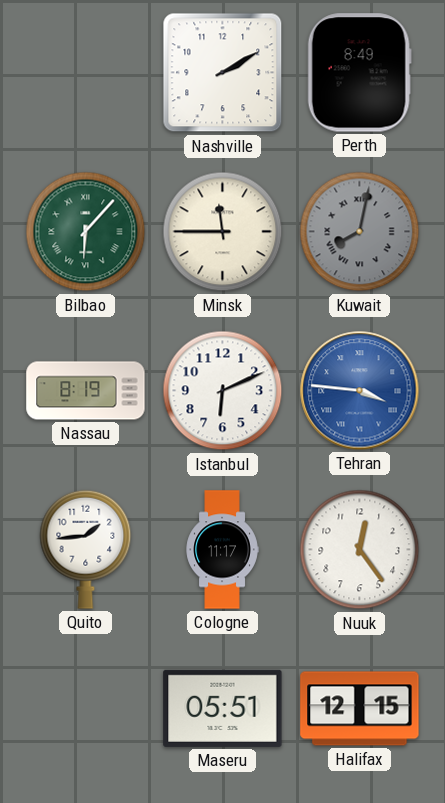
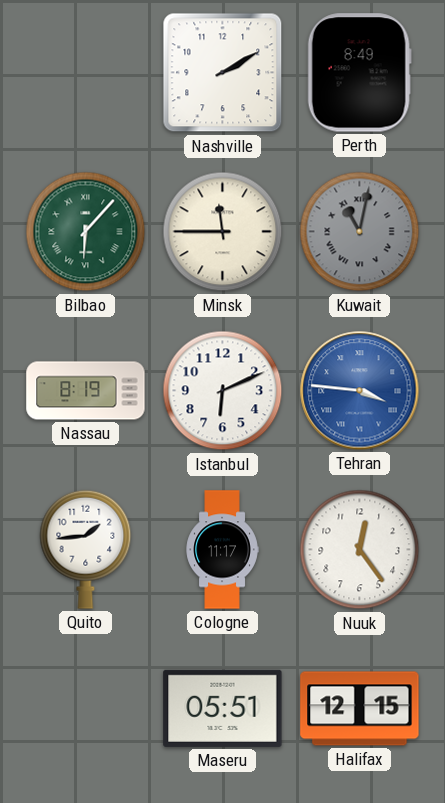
Kuwait: 8:02 -> 11:02 (360, 232)
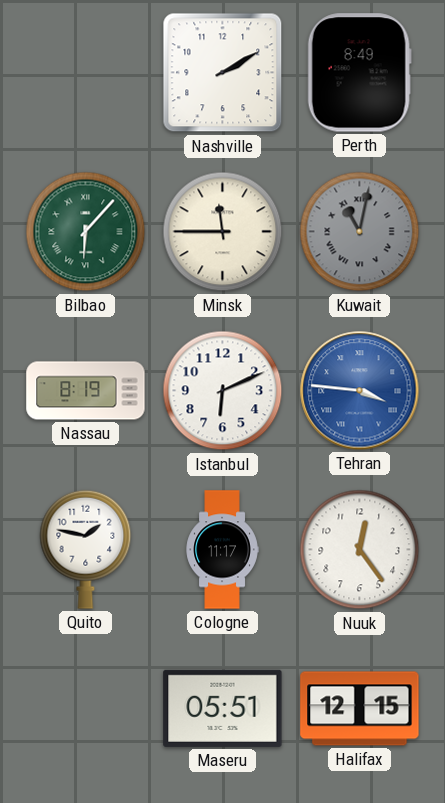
Quito: 1:44 -> 1:47 (86, 549)
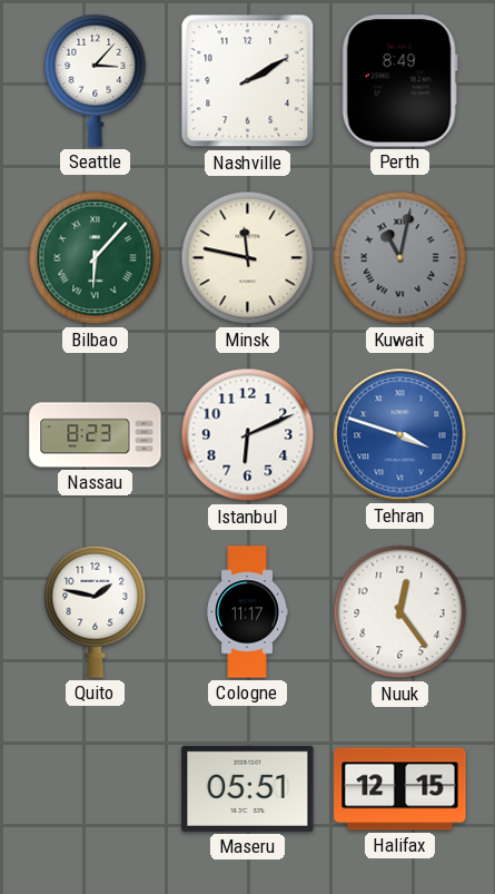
Seattle: none -> 3:07 (96, 80)
Minsk: 11:45 -> 11:47 (248, 258)
Nassau: 8:19 -> 8:23 (96, 435)
Tehran: 3:46 -> 3:48 (400, 435)
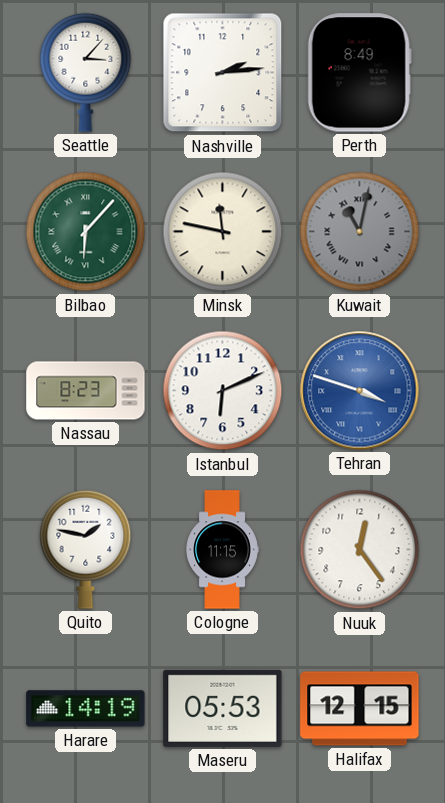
Nashville: 2:10 -> 2:14 (223, 73)
Cologne: 11:17 -> 11:15 (222, 550)
Harare: none -> 14:19 (86, 709)
Maseru: 05:51 -> 05:53 (223, 708)
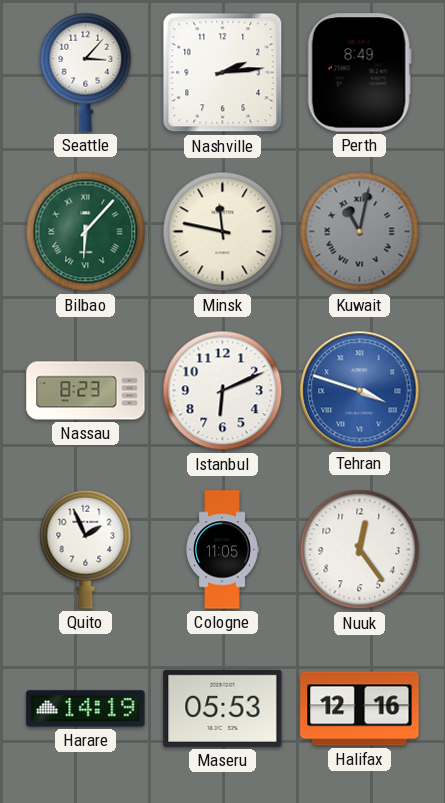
Quito: 1:47 -> 1:56 (86, 549)
Cologne: 11:15 -> 11:05 (222, 550)
Halifax: 12:15 -> 12:16 (360, 709)
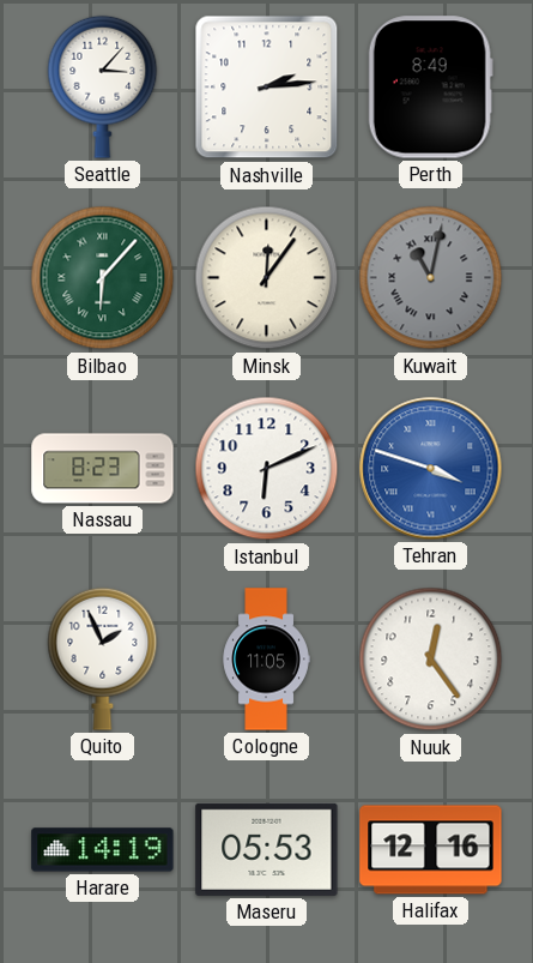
Minsk: 11:47 -> 12:06 (267, 278)
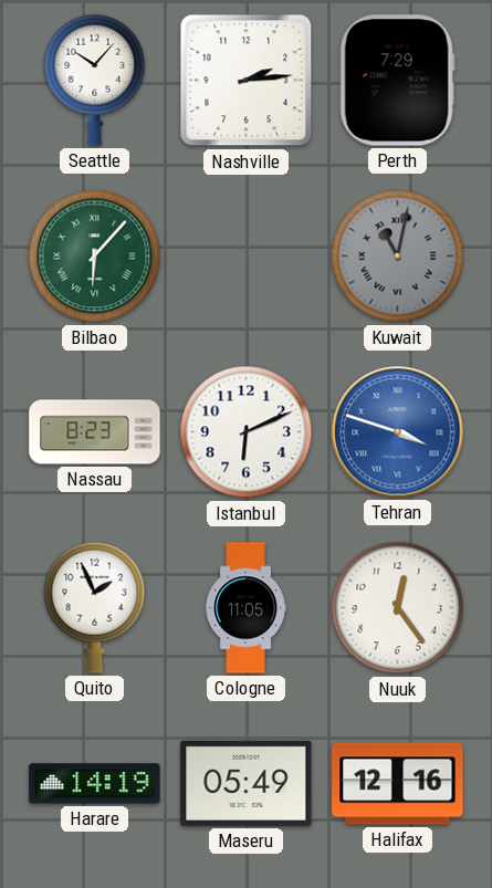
Seattle: 3:07 -> 10:07 (95, 80)
Perth: 8:49 -> 7:29 (397, 81)
Minsk: 12:06 -> none (267, 278)
Maseru: 05:53 -> 05:49 (247, 783)
